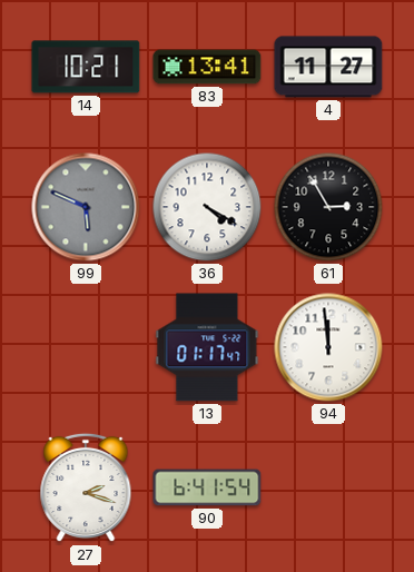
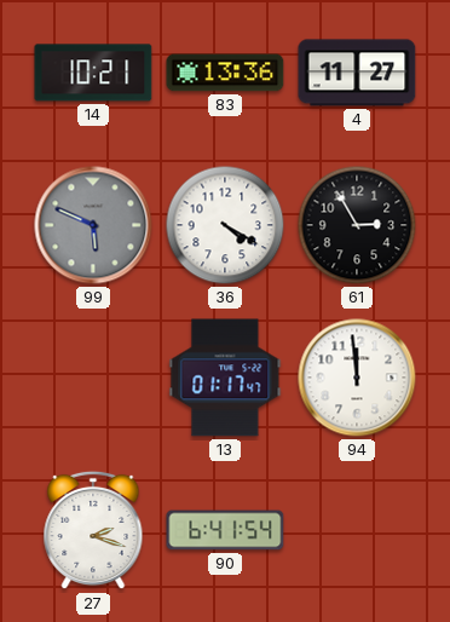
83: 13:41 -> 13:36 (225, 73)
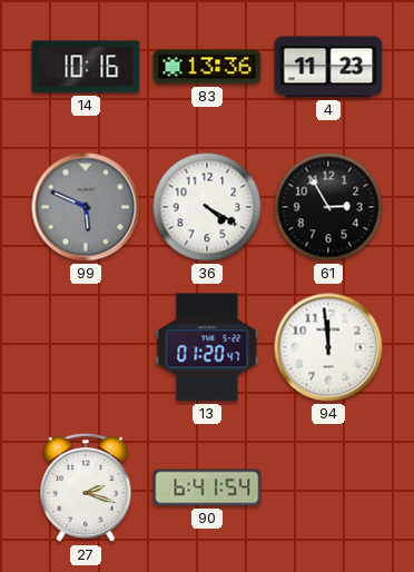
14: 10:21 -> 10:16 (86, 67)
4: 11:27 -> 11:23 (328, 67)
13: 01:17 -> 01:20 (207, 347)
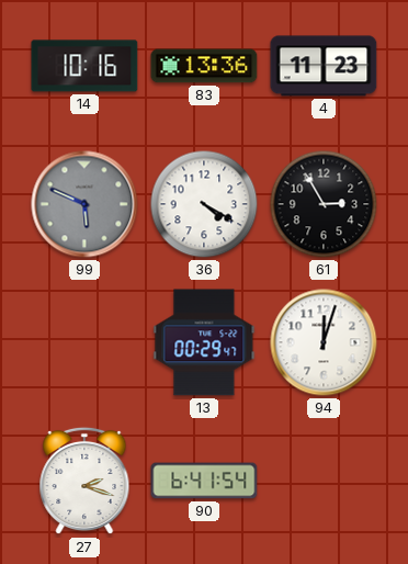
13: 01:20 -> 00:29 (204, 342)
94: 11:59 -> 12:03 (324, 342)
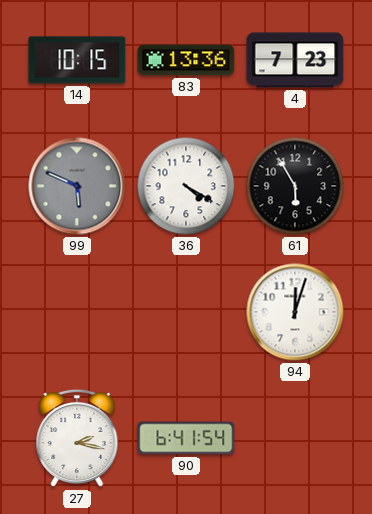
14: 10:16 -> 10:15 (77, 60)
4: 11:23 -> 7:23 (295, 60)
61: 2:55 -> 5:55 (295, 186)
13: 00:29 -> none (204, 342)
27: 2:18 -> 2:17 (77, 438)
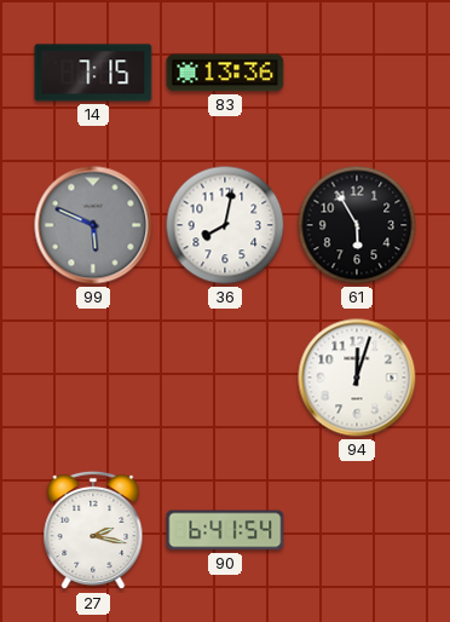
14: 10:15 -> 7:15 (93, 73)
4: 7:23 -> none (295, 60)
36: 4:20 -> 8:02 (225, 225)
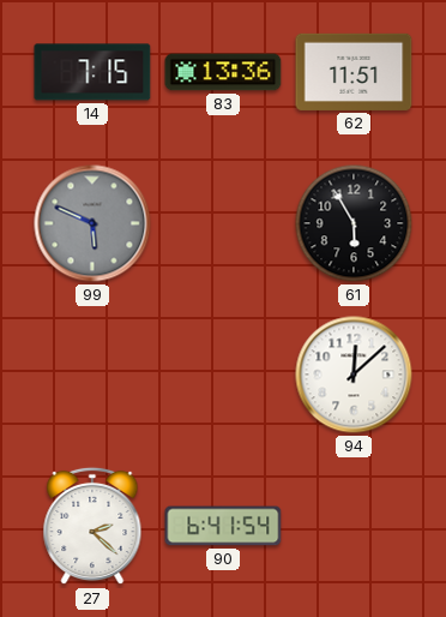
62: none -> 11:51 (354, 72)
36: 8:02 -> none (225, 225)
94: 12:03 -> 12:08 (354, 375)
27: 2:17 -> 2:22 (92, 526)
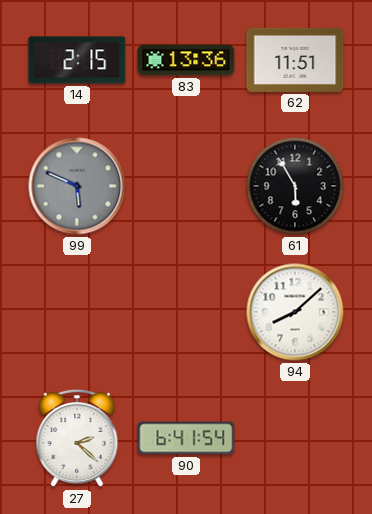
14: 7:15 -> 2:15 (77, 60)
94: 12:08 -> 8:08 (295, 312)
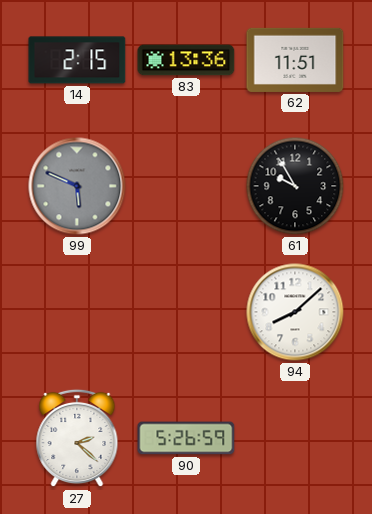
61: 5:55 -> 9:55 (295, 186)
90: 6:41 -> 5:26 (186, 438)
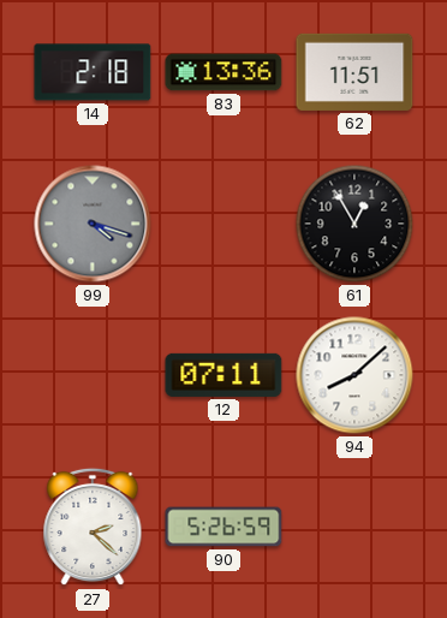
14: 2:15 -> 2:18 (93, 72)
99: 5:49 -> 4:18 (93, 224)
61: 9:55 -> 12:55 (354, 224)
12: none -> 07:11 (223, 375)
